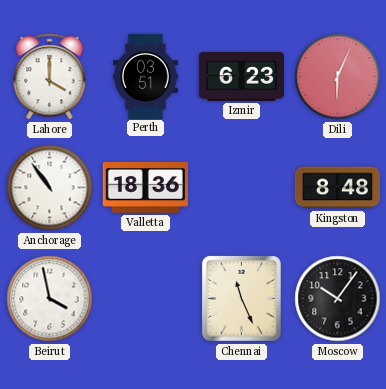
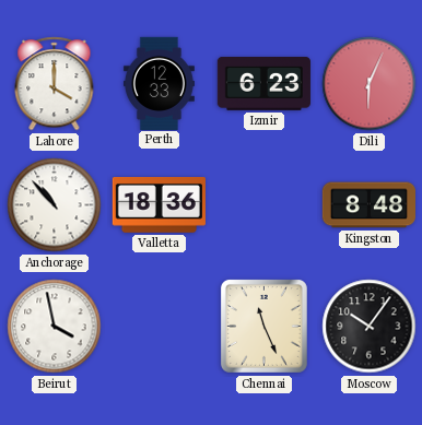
Perth: 03:51 -> 12:33 (159, 83)
Anchorage: 10:54 -> 10:53 (55, 205)
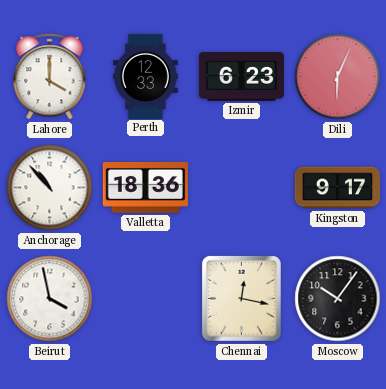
Kingston: 8:48 -> 9:17 (337, 188)
Chennai: 11:26 -> 12:17 (241, 298)
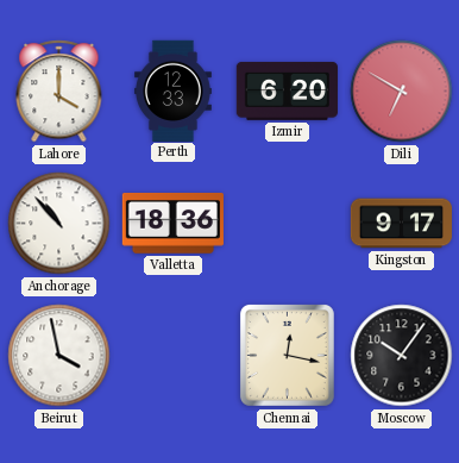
Izmir: 6:23 -> 6:20 (287, 90)
Dili: 6:04 -> 6:50 (402, 92)
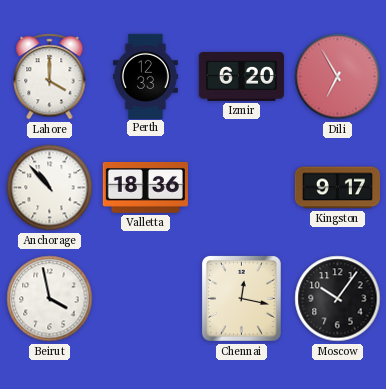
Dili: 6:50 -> 6:55 (338, 77)
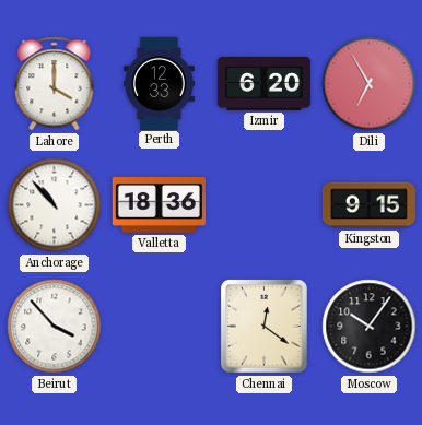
Kingston: 9:17 -> 9:15 (368, 205)
Beirut: 3:58 -> 3:53 (55, 327)
Chennai: 12:17 -> 12:21 (263, 326)
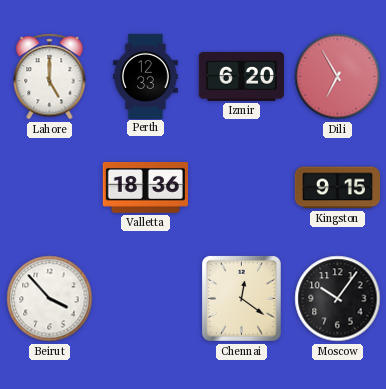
Lahore: 4:00 -> 5:00 (50, 77)
Anchorage: 10:53 -> none (55, 205)
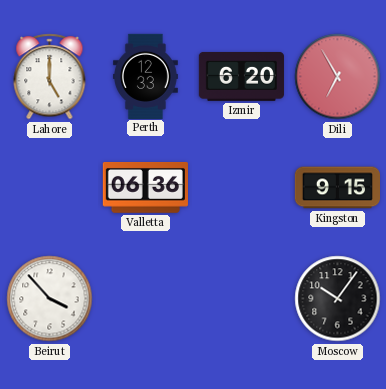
Valletta: 18:36 -> 06:36 (145, 188)
Chennai: 12:21 -> none (241, 298)
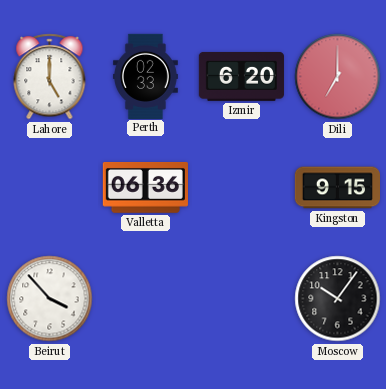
Perth: 12:33 -> 02:33 (145, 76)
Dili: 6:55 -> 7:00 (338, 77)
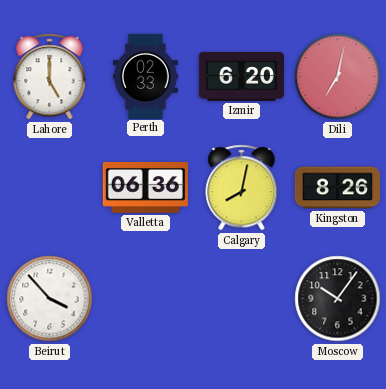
Dili: 7:00 -> 7:02 (338, 77)
Calgary: none -> 8:02 (242, 188)
Kingston: 9:15 -> 8:26 (337, 188)
